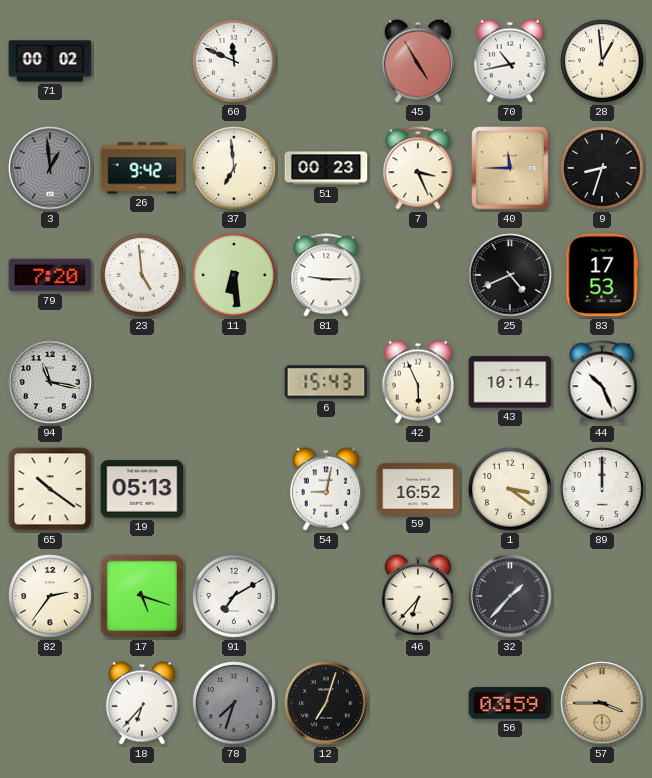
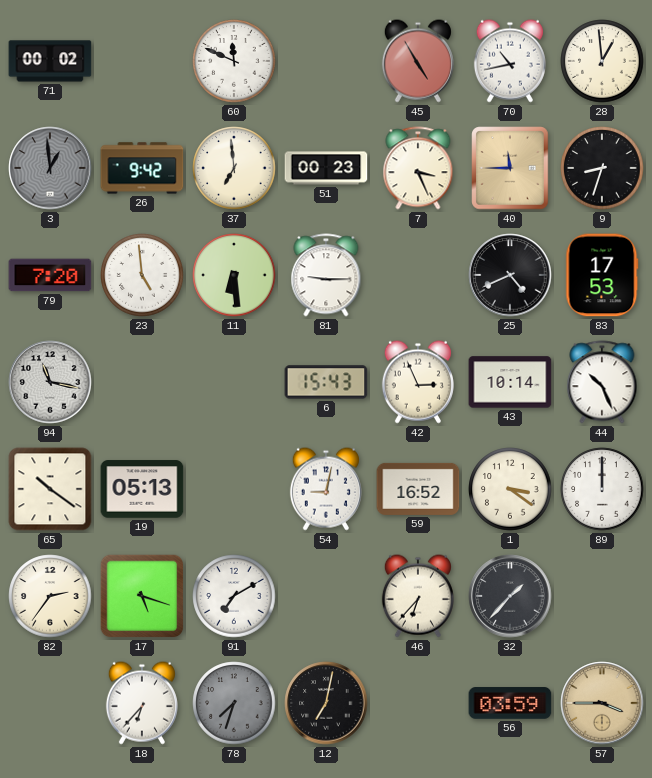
42: 5:56 -> 2:56 (418, 382)
12: 7:03 -> 7:02 (326, 703)
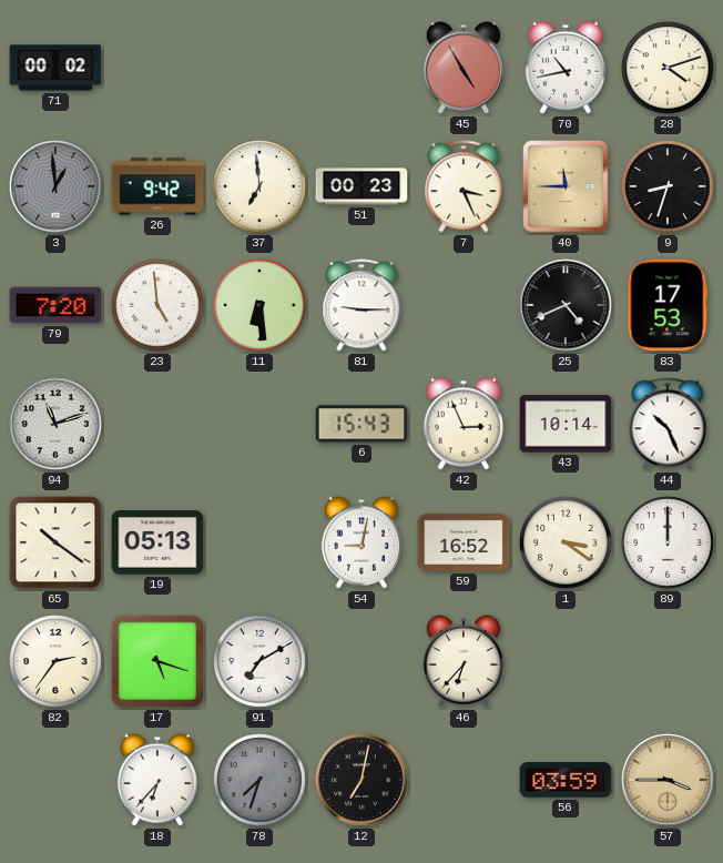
60: 11:49 -> none (234, 61)
28: 12:59 -> 4:12 (668, 68)
94: 11:17 -> 11:12 (55, 424)
32: 1:37 -> none (510, 596)
